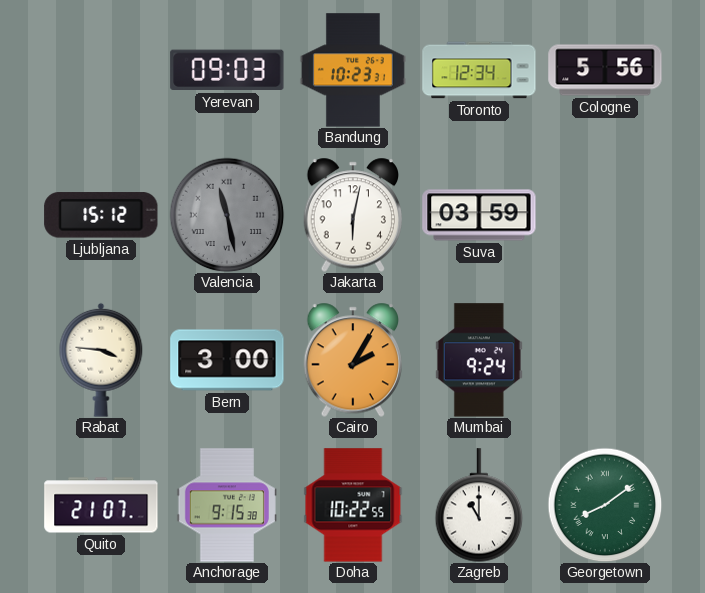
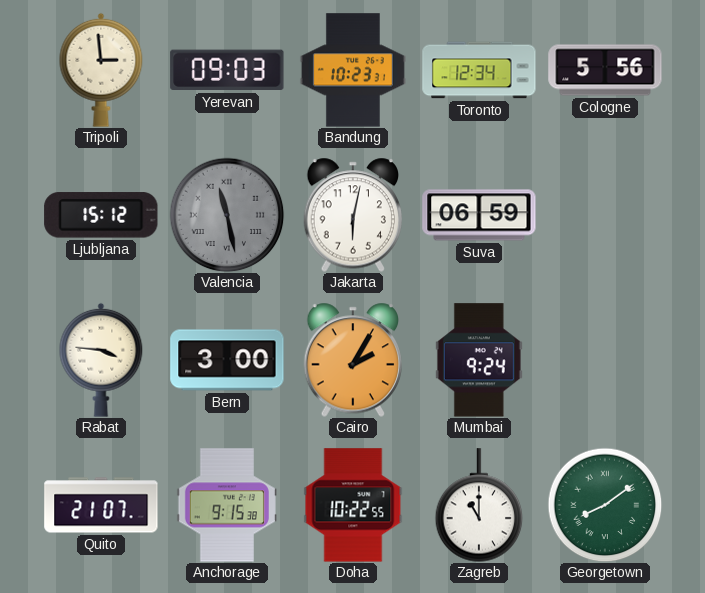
Tripoli: none -> 2:59 (101, 70)
Suva: 03:59 -> 06:59 (479, 215)
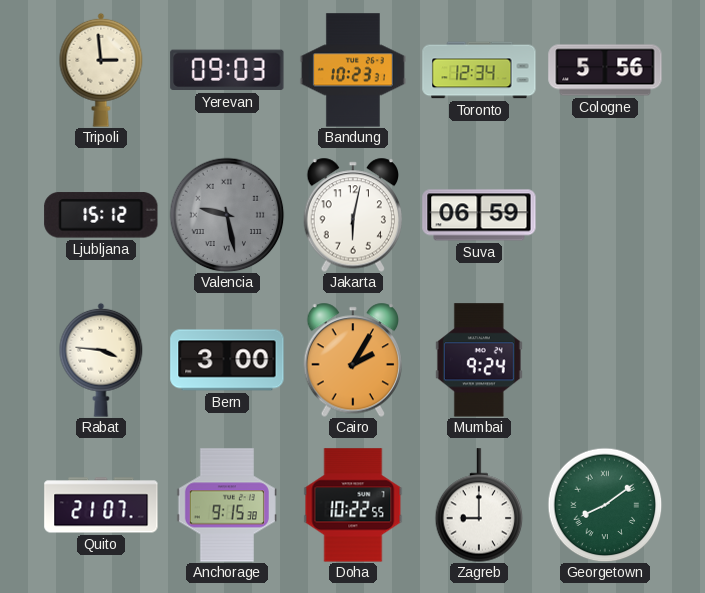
Valencia: 11:28 -> 9:28 (227, 215)
Zagreb: 11:00 -> 9:00 (479, 505)
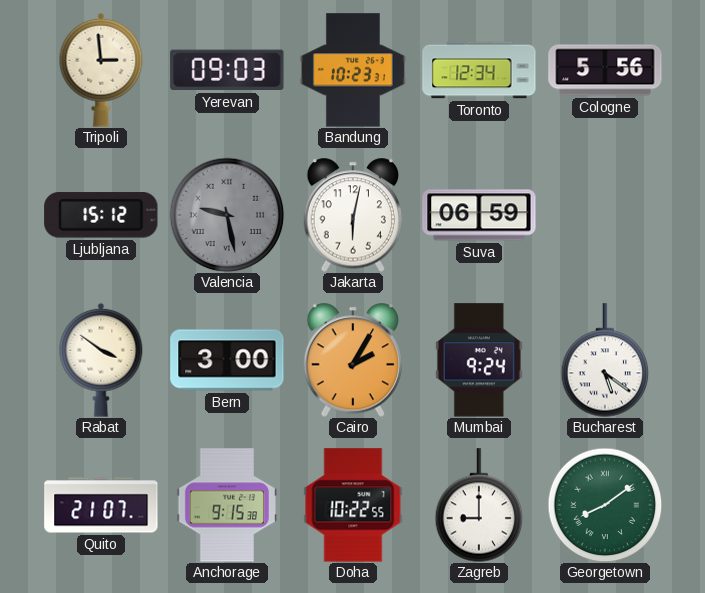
Rabat: 3:46 -> 3:51 (101, 360)
Bucharest: none -> 5:21 (605, 360)
